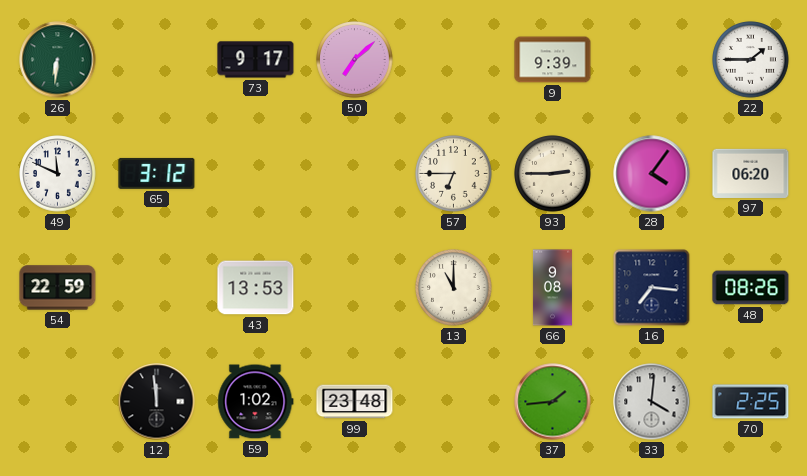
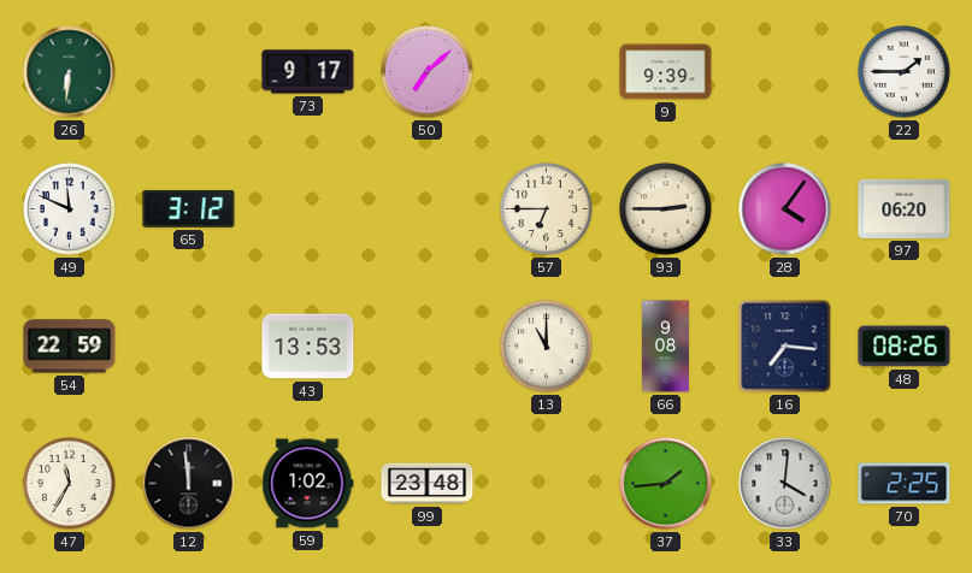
47: none -> 11:35 (70, 484)
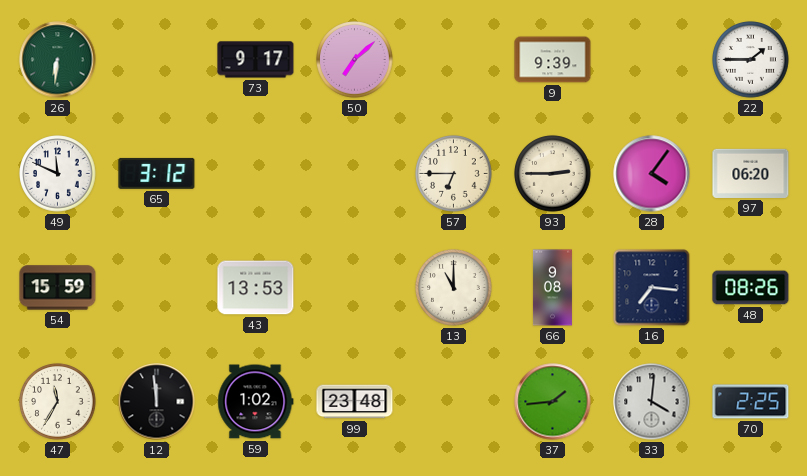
54: 22:59 -> 15:59 (58, 288)
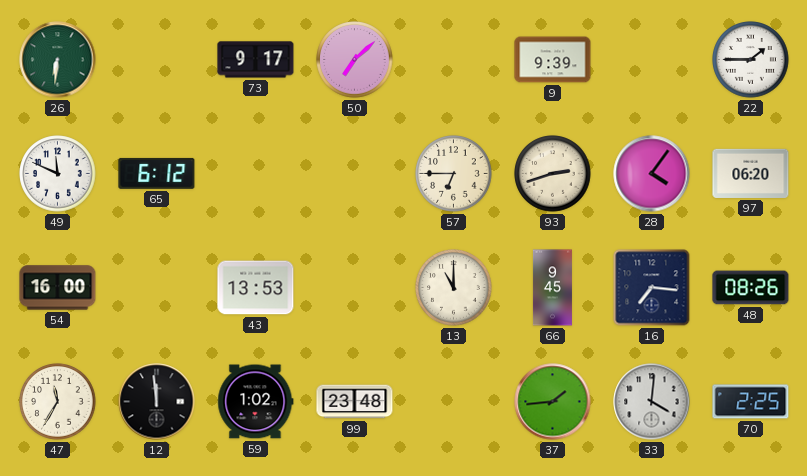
65: 3:12 -> 6:12 (157, 173)
93: 2:45 -> 2:42 (553, 174)
54: 15:59 -> 16:00 (58, 288)
66: 9:08 -> 9:45 (552, 288)
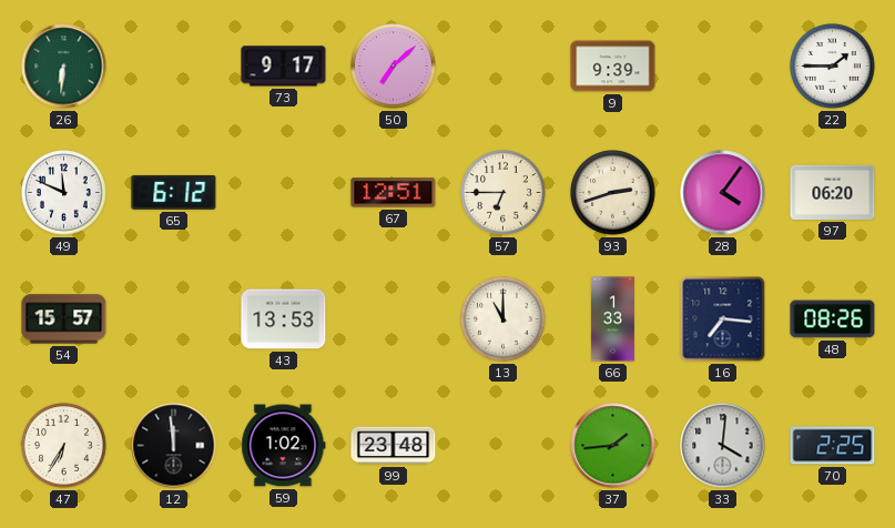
67: none -> 12:51 (394, 193)
54: 16:00 -> 15:57 (64, 319)
66: 9:45 -> 1:33 (612, 319)
47: 11:35 -> 6:35 (64, 446)
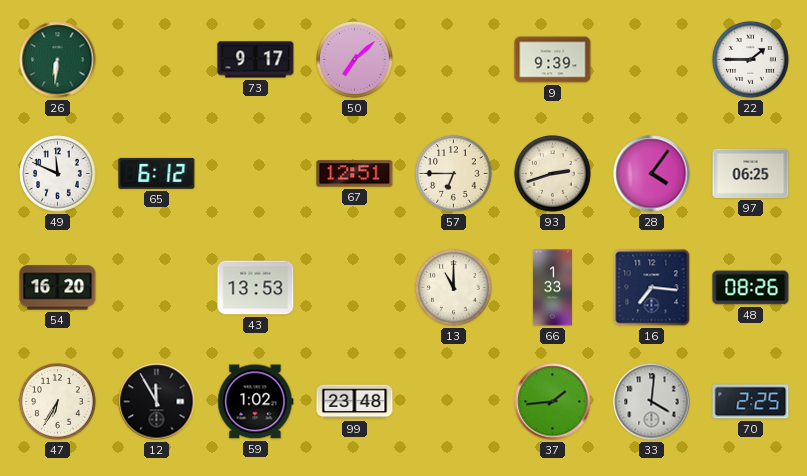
97: 06:20 -> 06:25 (751, 173)
54: 15:57 -> 16:20 (58, 288)
12: 11:59 -> 11:55 (157, 402)
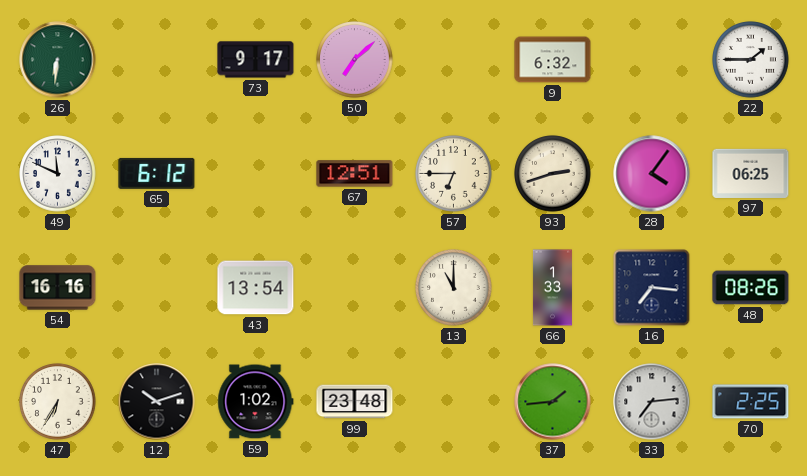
9: 9:39 -> 6:32 (553, 60)
54: 16:20 -> 16:16 (58, 288)
43: 13:53 -> 13:54 (256, 288)
12: 11:55 -> 10:12 (157, 402)
33: 4:01 -> 7:14 (652, 402)
